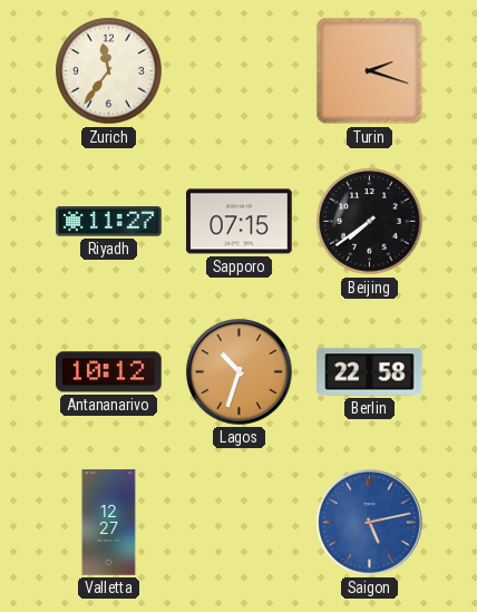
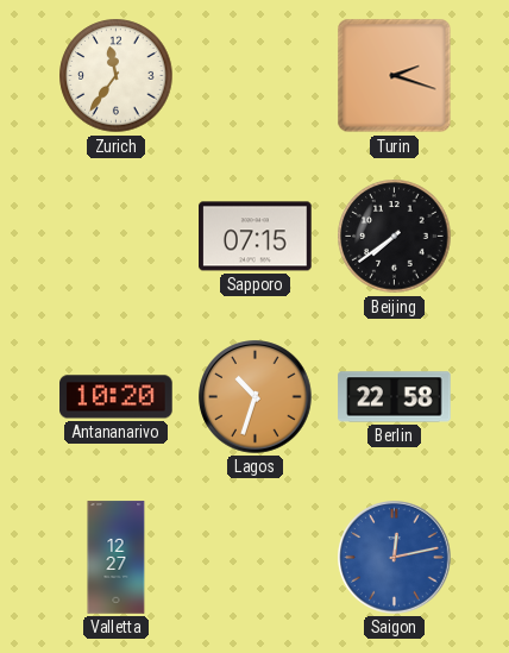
Riyadh: 11:27 -> none (109, 222)
Antananarivo: 10:12 -> 10:20 (117, 397)
Saigon: 5:13 -> 12:13 (395, 558)
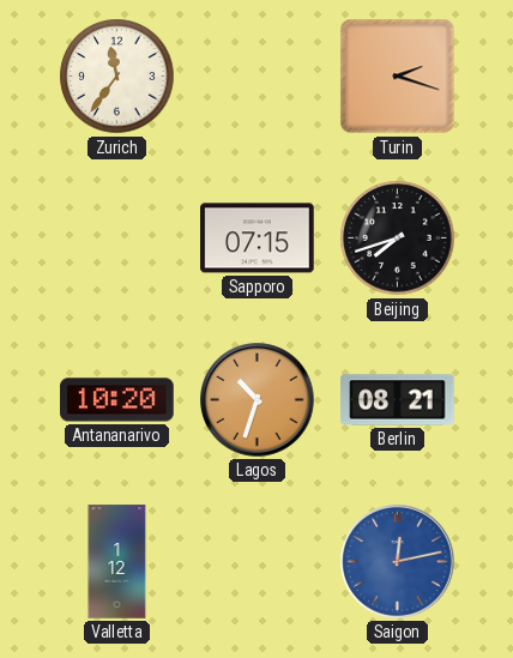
Beijing: 7:39 -> 7:42 (398, 239)
Berlin: 22:58 -> 08:21 (398, 400)
Valletta: 12:27 -> 1:12 (117, 562)
